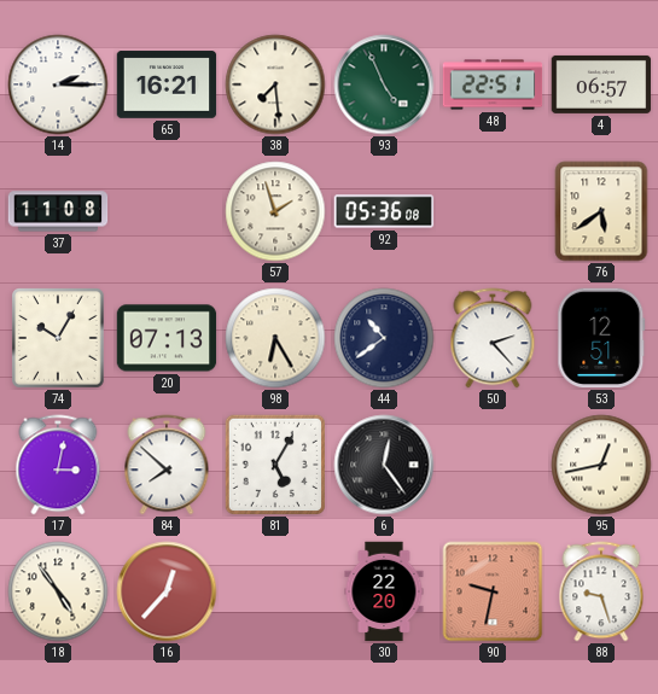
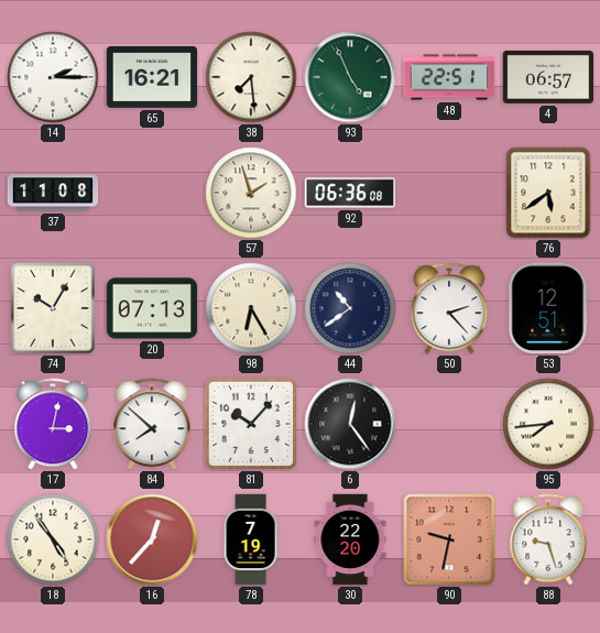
92: 05:36 -> 06:36 (350, 193)
81: 5:05 -> 10:07 (250, 423)
95: 12:43 -> 7:44 (548, 424)
78: none -> 7:19 (251, 539)
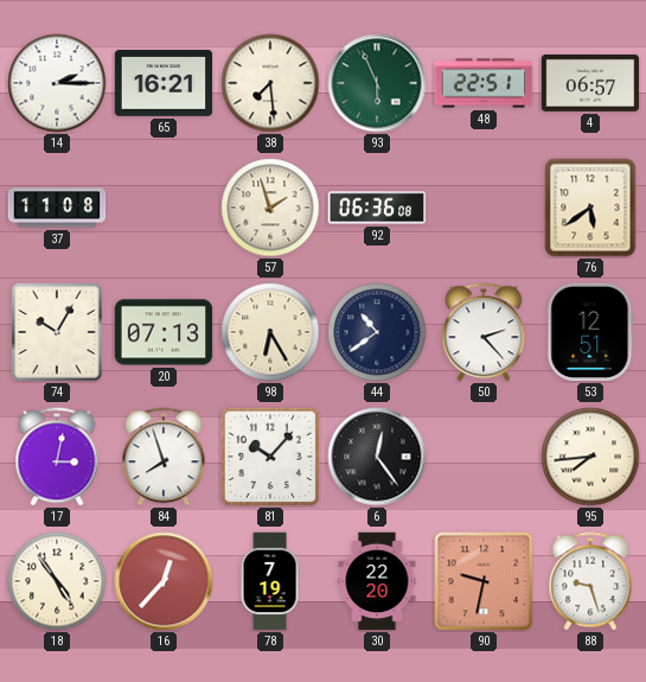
93: 4:56 -> 5:56 (377, 83)
84: 7:52 -> 7:57 (164, 457)
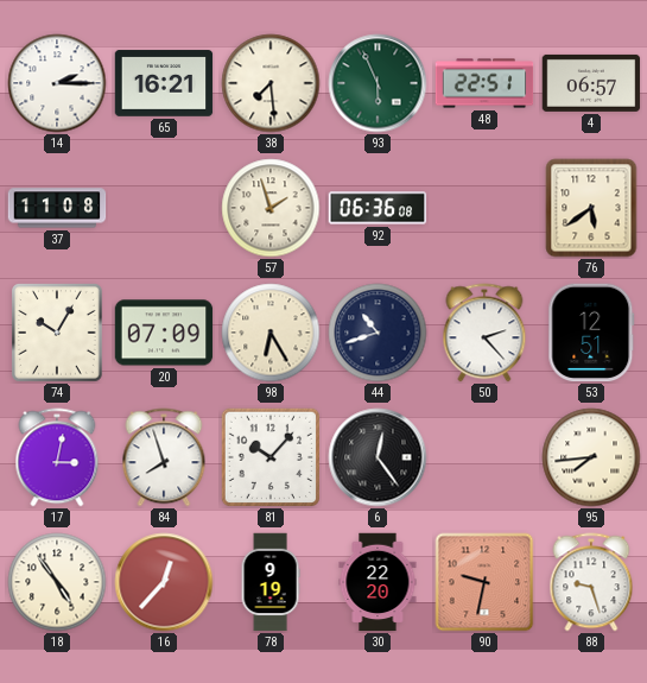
20: 07:13 -> 07:09 (164, 333)
44: 10:39 -> 10:42 (378, 333)
78: 7:19 -> 9:19 (271, 582)
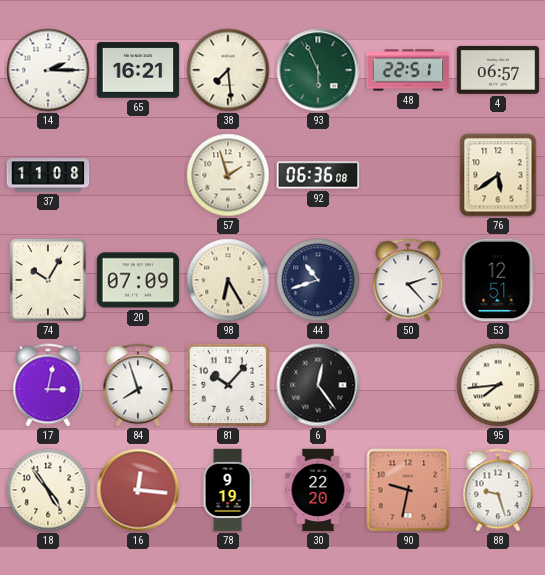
16: 12:37 -> 12:16 (138, 490)
